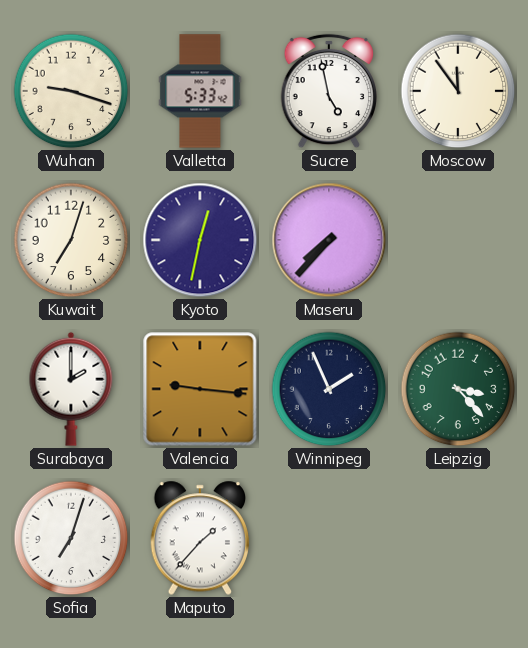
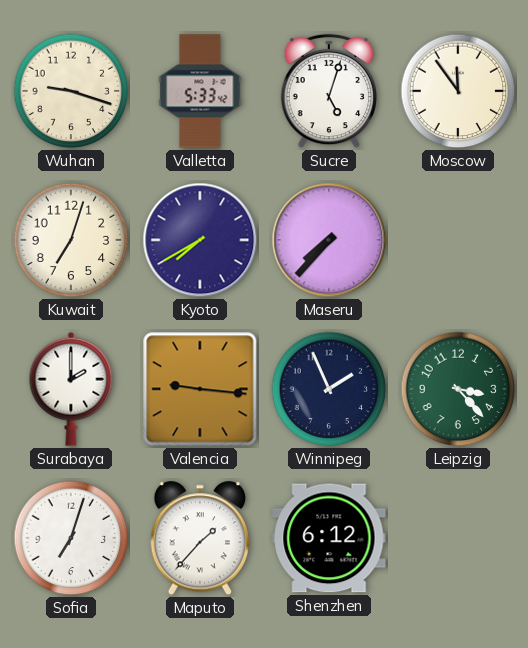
Sucre: 4:58 -> 5:03 (328, 91)
Kyoto: 12:32 -> 7:40 (200, 240)
Shenzhen: none -> 6:12 (329, 538)
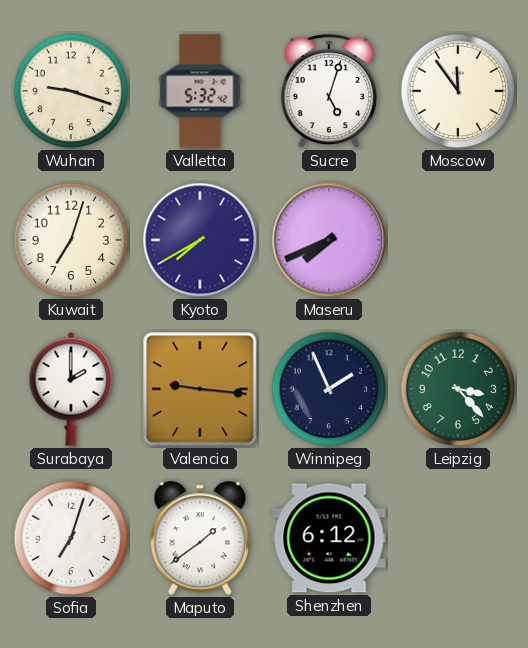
Valletta: 5:33 -> 5:32 (200, 91)
Maseru: 7:37 -> 7:41 (329, 240)
Maputo: 1:37 -> 1:39 (200, 538)
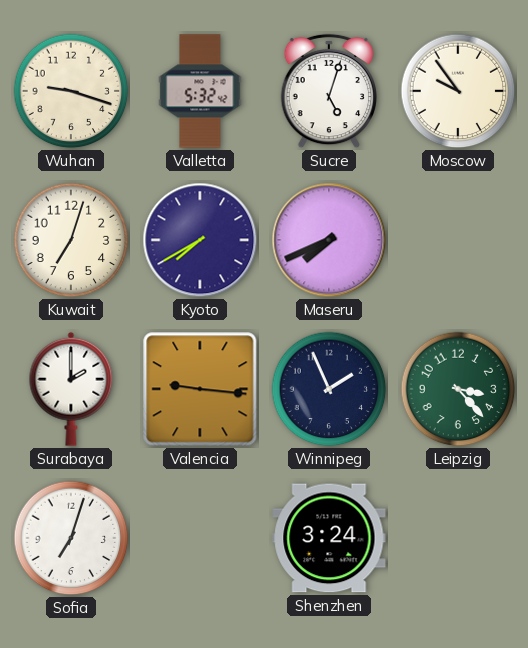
Moscow: 11:54 -> 9:54 (458, 91)
Maputo: 1:39 -> none (200, 538)
Shenzhen: 6:12 -> 3:24 (329, 538)
